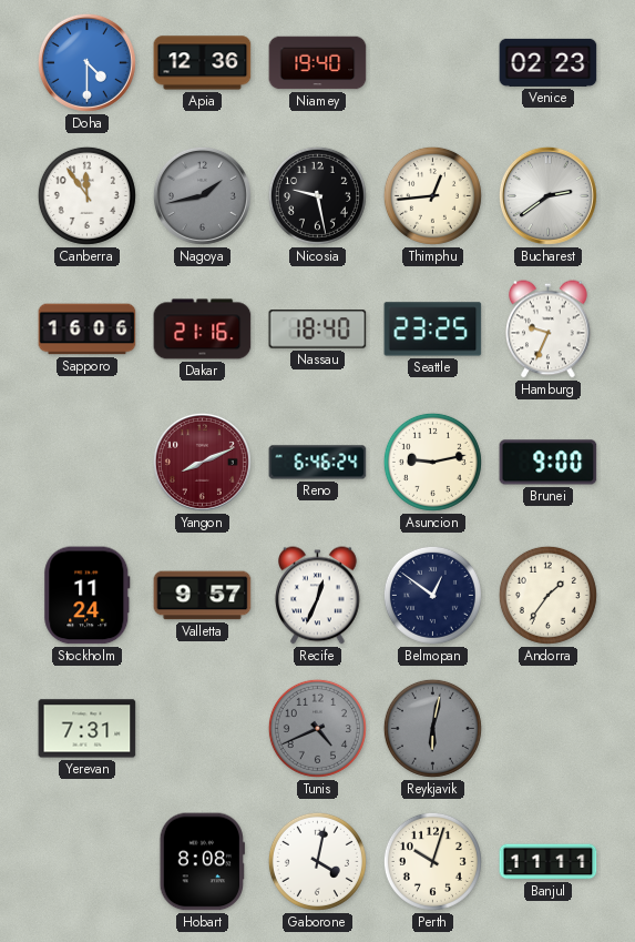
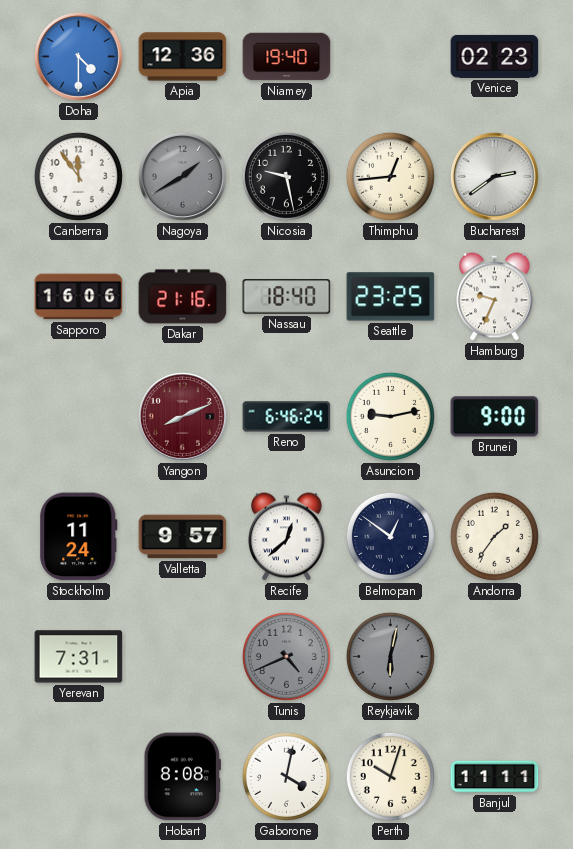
Nagoya: 1:43 -> 1:40 (182, 176)
Recife: 12:34 -> 12:38 (287, 537)
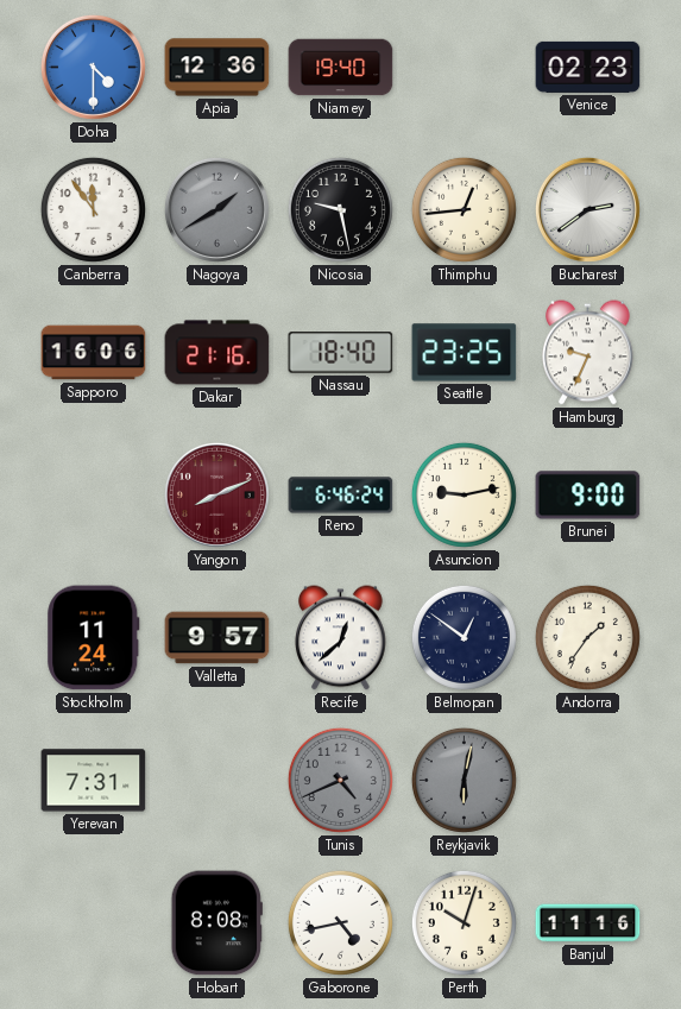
Gaborone: 4:02 -> 4:43 (340, 922)
Banjul: 11:11 -> 11:16 (588, 923)
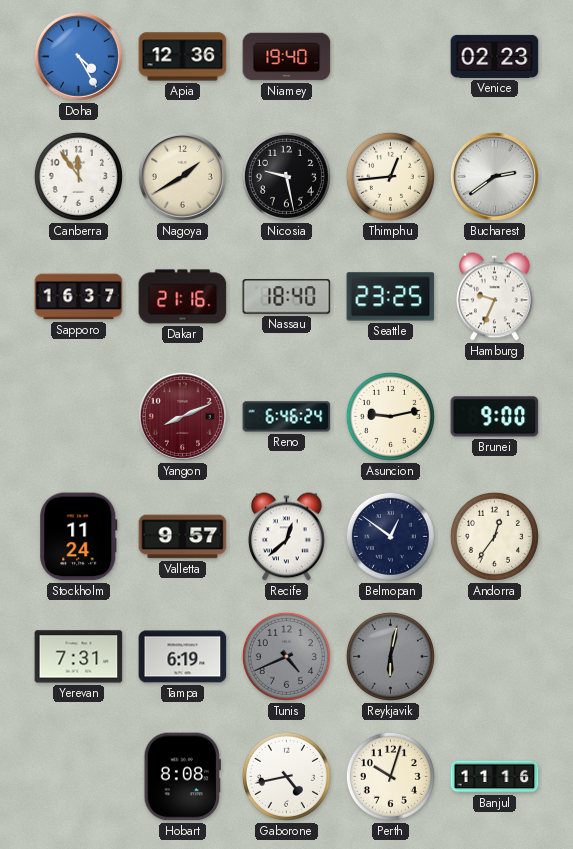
Doha: 4:30 -> 4:25 (78, 56)
Nagoya dial: grey -> cream (182, 176)
Sapporo: 16:06 -> 16:37 (79, 297)
Andorra: 1:36 -> 12:36 (494, 536)
Tampa: none -> 6:19 (183, 657)
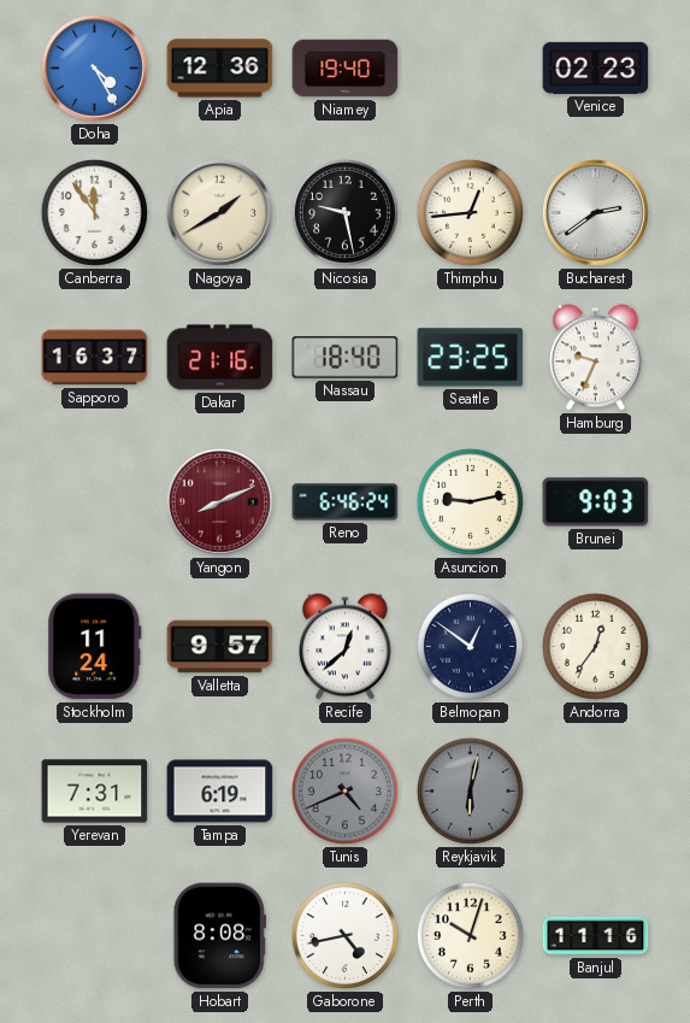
Brunei: 9:00 -> 9:03 (596, 502)
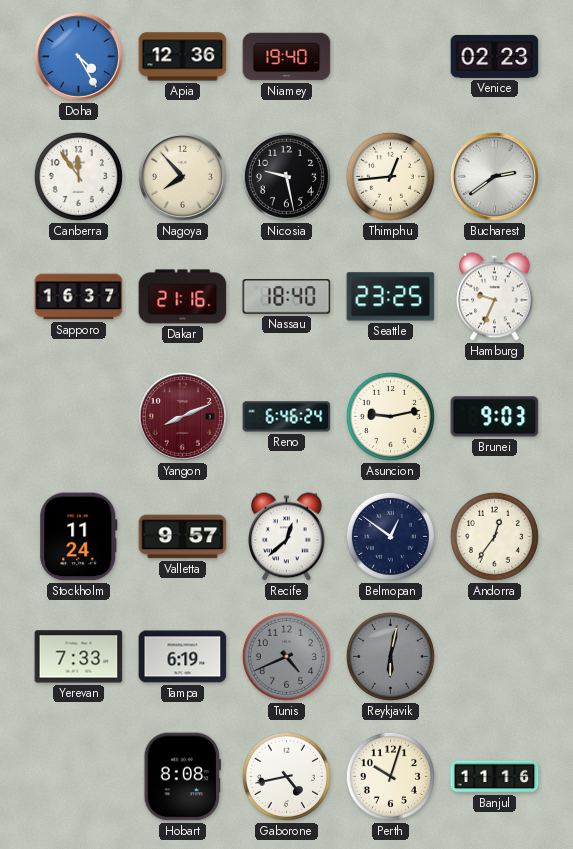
Nagoya: 1:40 -> 7:53 (182, 176)
Yerevan: 7:31 -> 7:33 (79, 657)
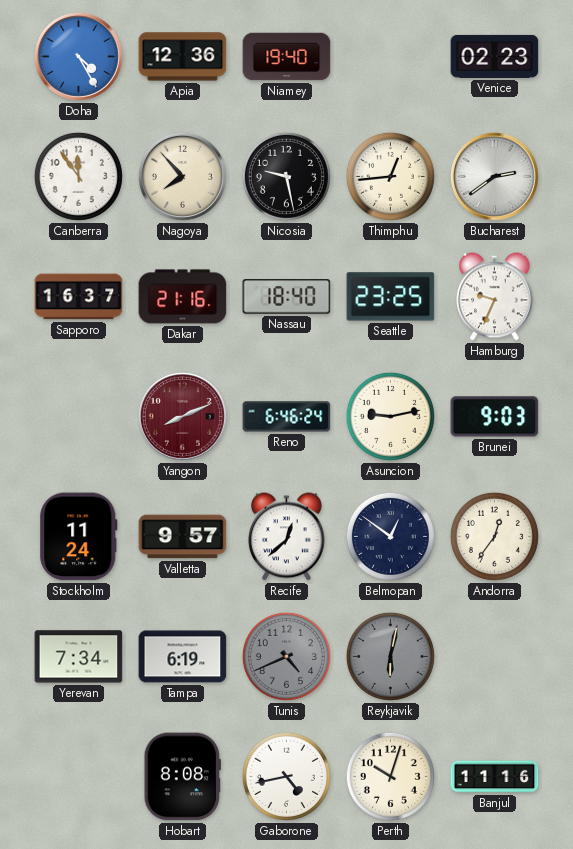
Yerevan: 7:33 -> 7:34 (79, 657)
